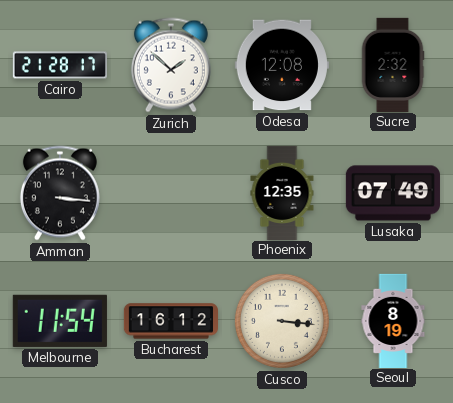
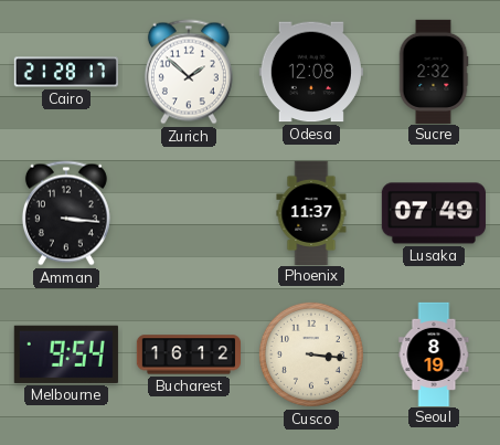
Phoenix: 12:35 -> 11:37 (311, 212)
Melbourne: 11:54 -> 9:54 (66, 354)
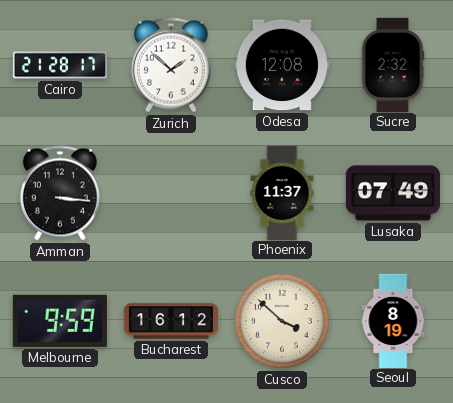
Melbourne: 9:54 -> 9:59 (60, 321)
Cusco: 3:16 -> 3:52 (282, 321)
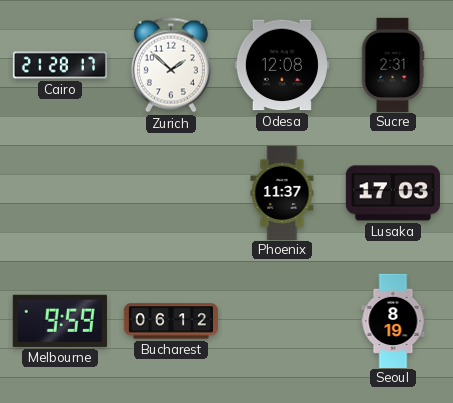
Sucre: 2:32 -> 2:31 (393, 64)
Amman: 3:16 -> none (60, 193)
Lusaka: 07:49 -> 17:03 (393, 193)
Bucharest: 16:12 -> 06:12 (170, 321)
Cusco: 3:52 -> none (282, 321)
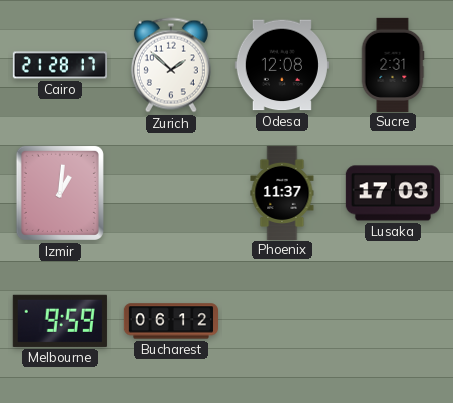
Izmir: none -> 1:01 (60, 193)
Seoul: 8:19 -> none (393, 320)
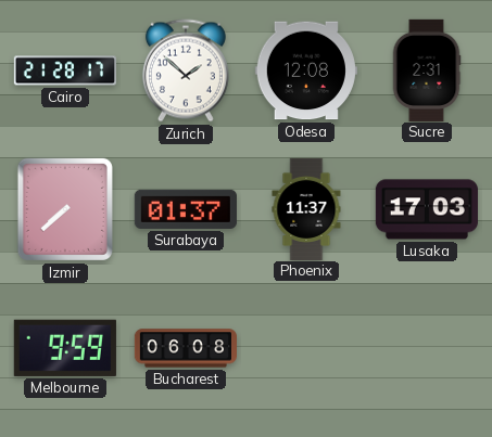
Izmir: 1:01 -> 7:38 (65, 209)
Surabaya: none -> 01:37 (186, 209)
Bucharest: 06:12 -> 06:08 (185, 348)
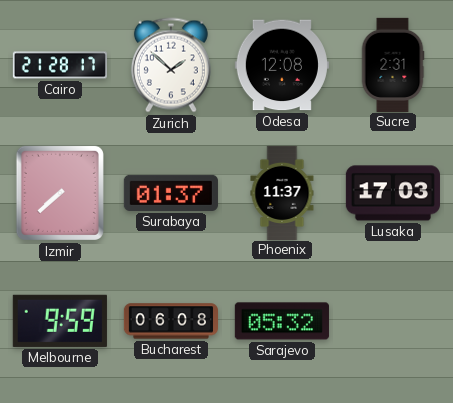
Sarajevo: none -> 05:32 (282, 321)
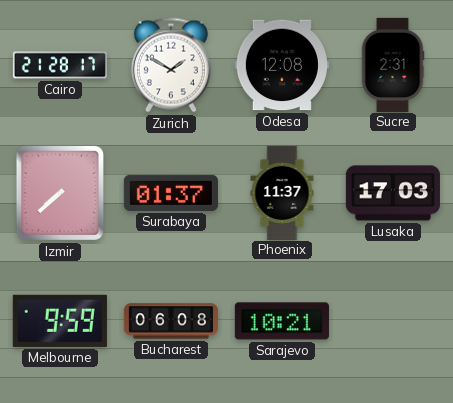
Zurich: 1:52 -> 1:50 (171, 65)
Sarajevo: 05:32 -> 10:21 (282, 321)
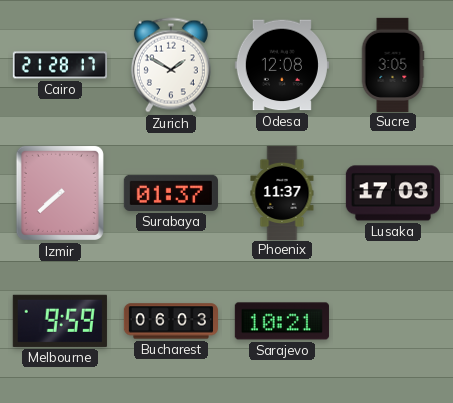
Sucre: 2:31 -> 3:05 (393, 64)
Bucharest: 06:08 -> 06:03 (170, 321)
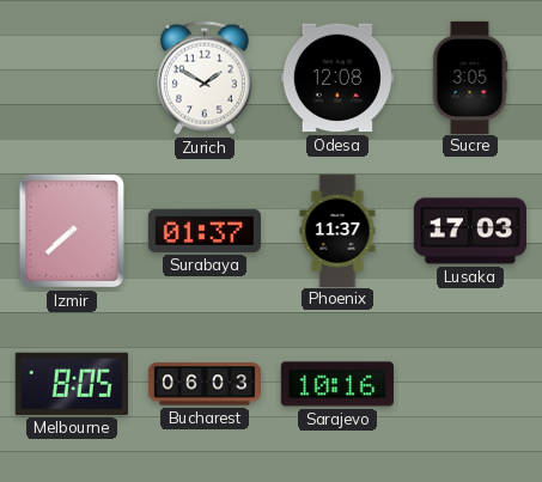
Cairo: 21:28 -> none (59, 65)
Melbourne: 9:59 -> 8:05 (72, 384)
Sarajevo: 10:21 -> 10:16 (337, 384)
